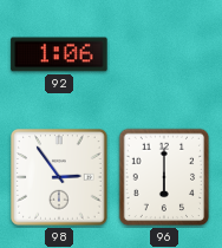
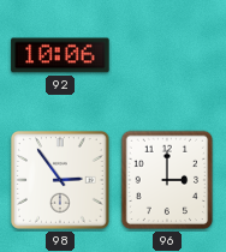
92: 1:06 -> 10:06 (60, 55)
96: 6:00 -> 3:00 (167, 180)
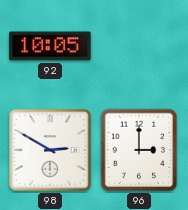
92: 10:06 -> 10:05 (50, 46)
98: 2:54 -> 2:50 (50, 150)
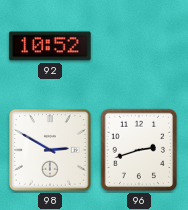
92: 10:05 -> 10:52 (50, 46)
96: 3:00 -> 2:42 (139, 150)
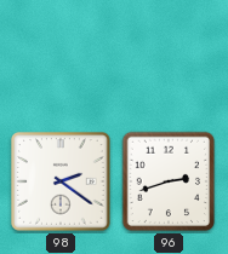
92: 10:52 -> none (50, 46)
98: 2:50 -> 2:21 (61, 181)
